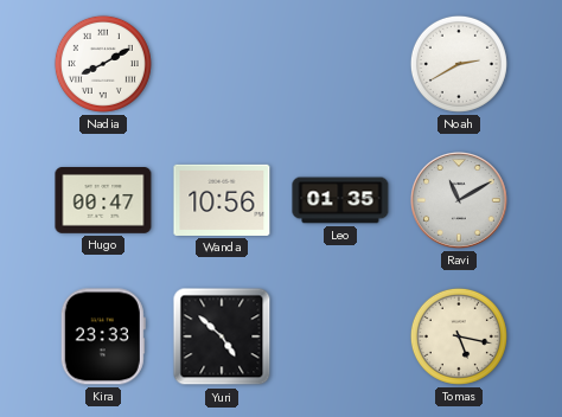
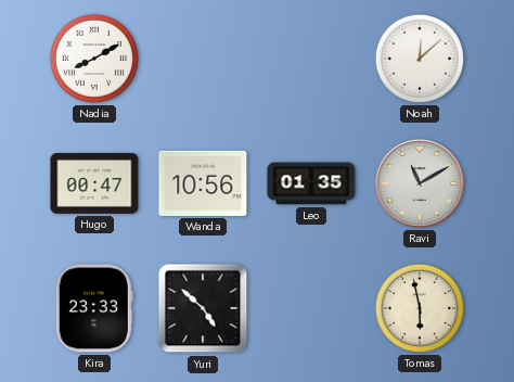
Noah: 2:40 -> 12:08 (420, 59)
Tomas: 5:17 -> 5:58 (420, 308)
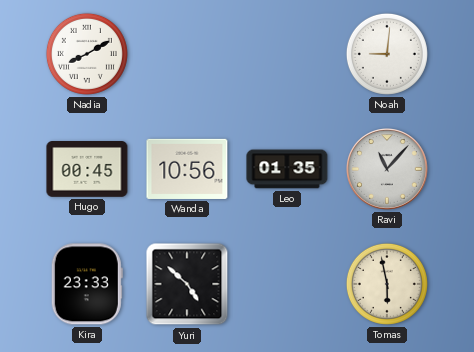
Noah: 12:08 -> 9:01 (387, 54)
Hugo: 00:47 -> 00:45 (87, 170)
Ravi: 11:10 -> 11:07 (388, 170)
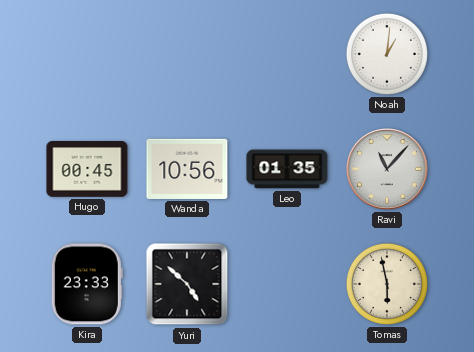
Nadia: 8:10 -> none (87, 54)
Noah: 9:01 -> 1:01 (387, 54)
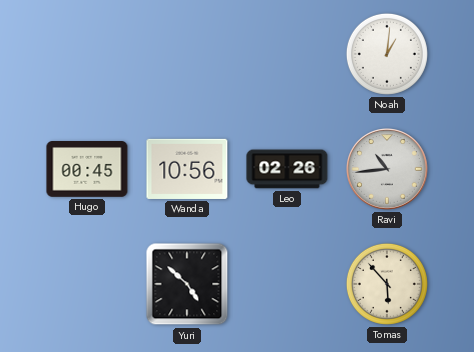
Leo: 01:35 -> 02:26 (287, 169)
Ravi: 11:07 -> 10:44 (388, 170)
Kira: 23:33 -> none (87, 284)
Tomas: 5:58 -> 5:53 (387, 284)
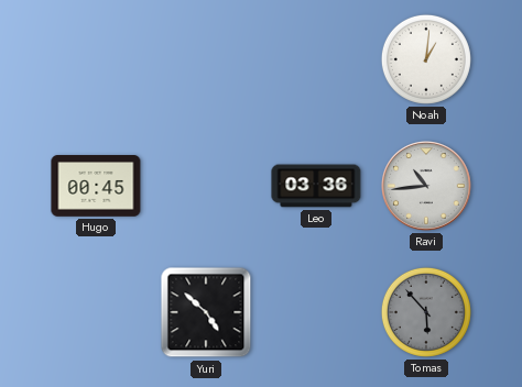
Wanda: 10:56 -> none (187, 169)
Leo: 02:26 -> 03:36 (316, 186)
Tomas dial: cream -> grey (426, 312)
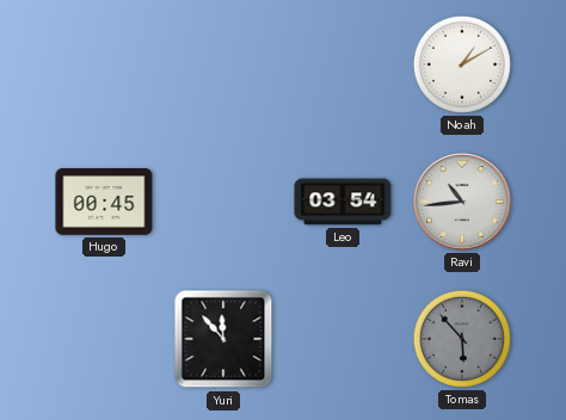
Noah: 1:01 -> 1:10 (462, 64)
Leo: 03:36 -> 03:54 (343, 202)
Yuri: 4:52 -> 11:53 (223, 339)
